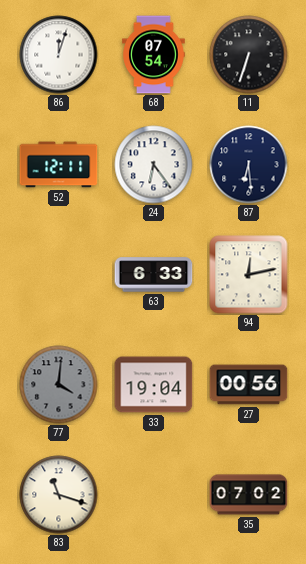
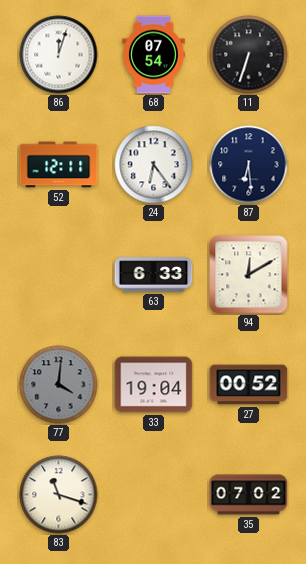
94: 12:13 -> 12:10 (249, 275)
27: 00:56 -> 00:52 (249, 385)
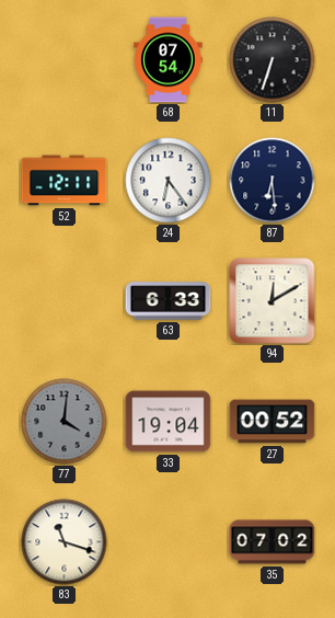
86: 12:03 -> none (59, 55)
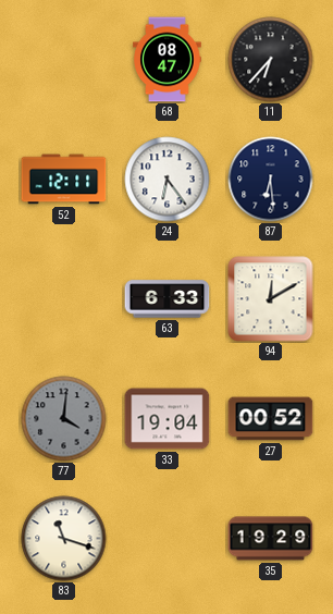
68: 07:54 -> 08:47 (168, 60)
11: 6:33 -> 6:37 (271, 60)
35: 07:02 -> 19:29 (271, 539)
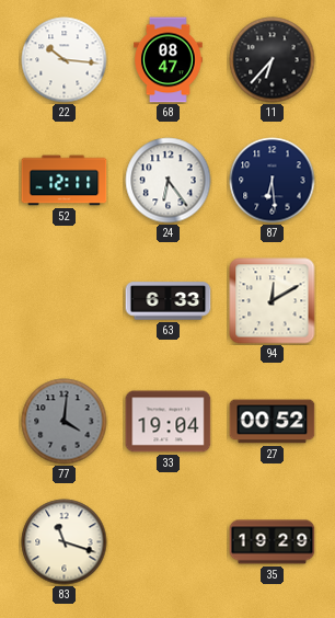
22: none -> 10:16 (65, 60)
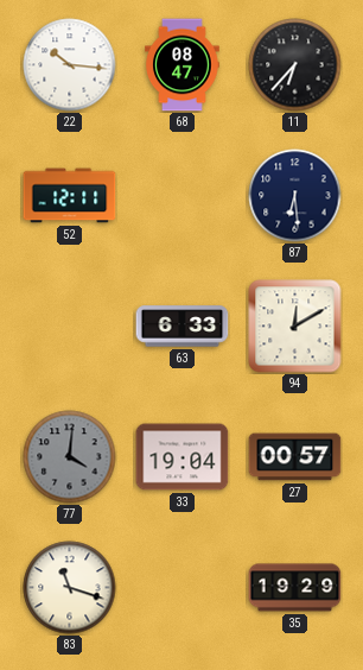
24: 6:24 -> none (169, 181)
27: 00:52 -> 00:57 (295, 457)
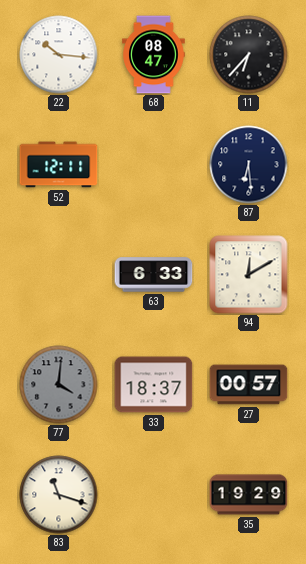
33: 19:04 -> 18:37 (154, 385)
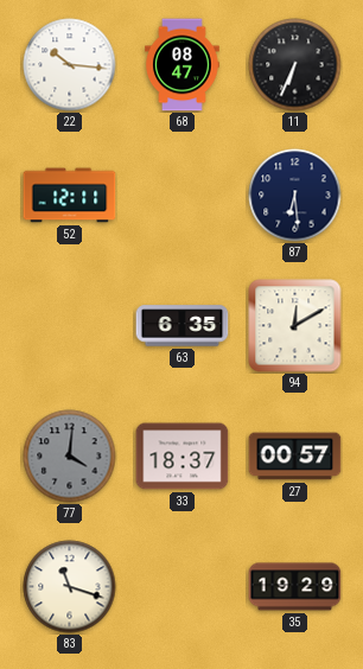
11: 6:37 -> 6:34 (295, 65)
63: 6:33 -> 6:35 (183, 326)
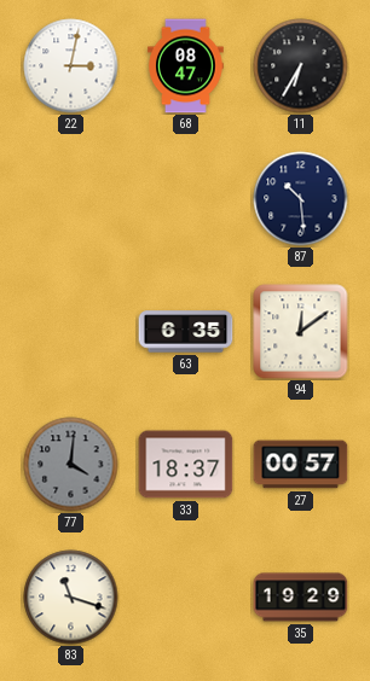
22: 10:16 -> 3:02 (71, 66)
11: 6:34 -> 6:35 (301, 66)
52: 12:11 -> none (70, 196)
87: 6:29 -> 10:29 (301, 199)
94: 12:10 -> 12:09 (301, 332)
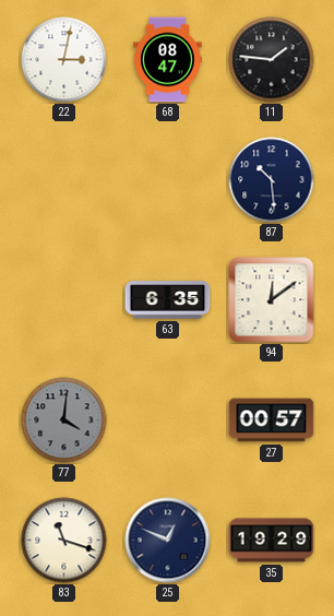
11: 6:35 -> 1:46 (272, 60)
33: 18:37 -> none (186, 465)
25: none -> 12:49 (168, 541)
